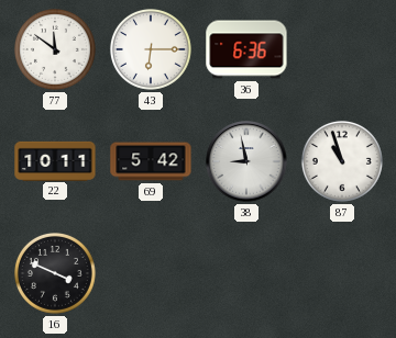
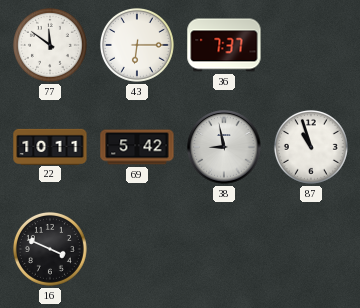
36: 6:36 -> 7:37 (224, 45)
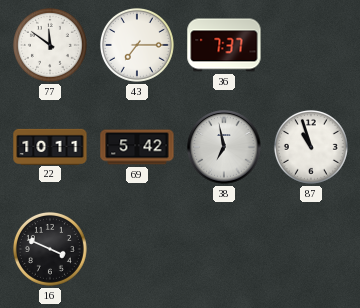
43: 6:15 -> 7:15 (137, 45)
38: 8:58 -> 6:58 (224, 147)
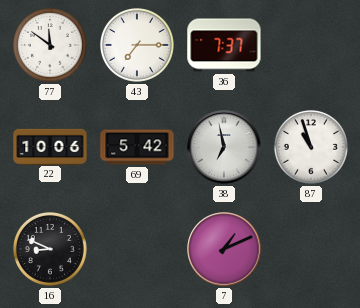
22: 10:11 -> 10:06 (50, 146)
16: 3:49 -> 8:49 (50, 249)
7: none -> 1:11 (224, 249)
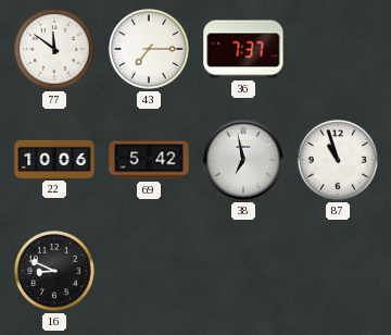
7: 1:11 -> none (224, 249)
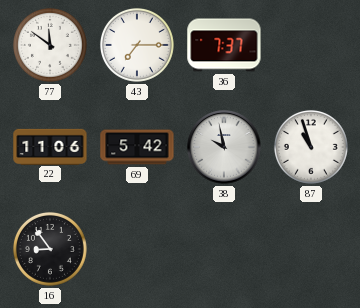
22: 10:06 -> 11:06 (50, 146)
38: 6:58 -> 9:58 (224, 147)
16: 8:49 -> 8:54 (50, 249)
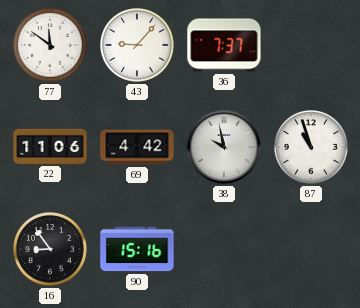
43: 7:15 -> 9:07 (137, 45)
69: 5:42 -> 4:42 (137, 147)
90: none -> 15:16 (137, 249)
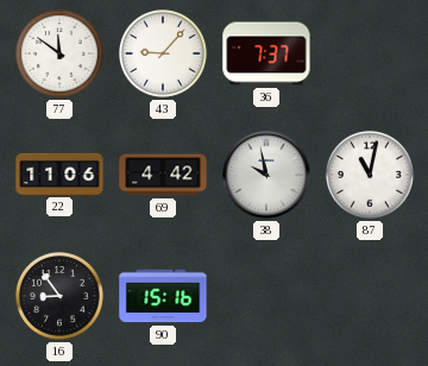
87: 10:57 -> 11:02 (370, 175)
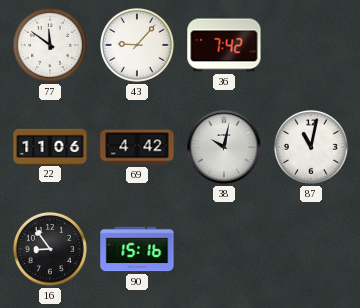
36: 7:37 -> 7:42 (224, 45)
38: 9:58 -> 10:02 (224, 147)
